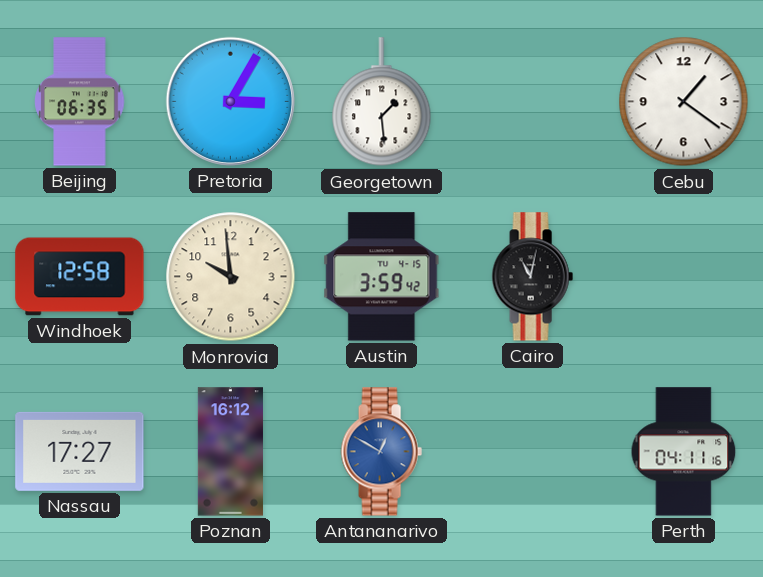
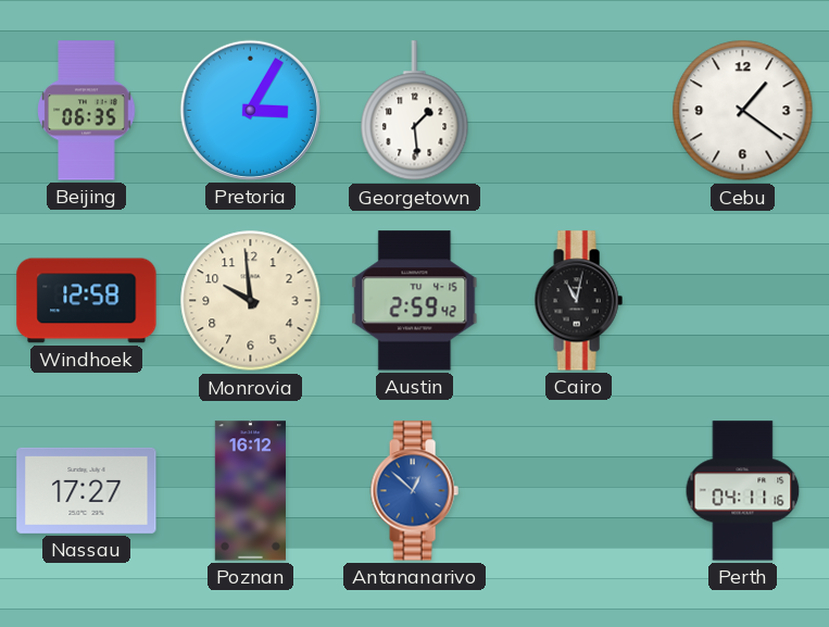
Austin: 3:59 -> 2:59 (415, 301)
Antananarivo: 12:50 -> 12:52 (414, 491)
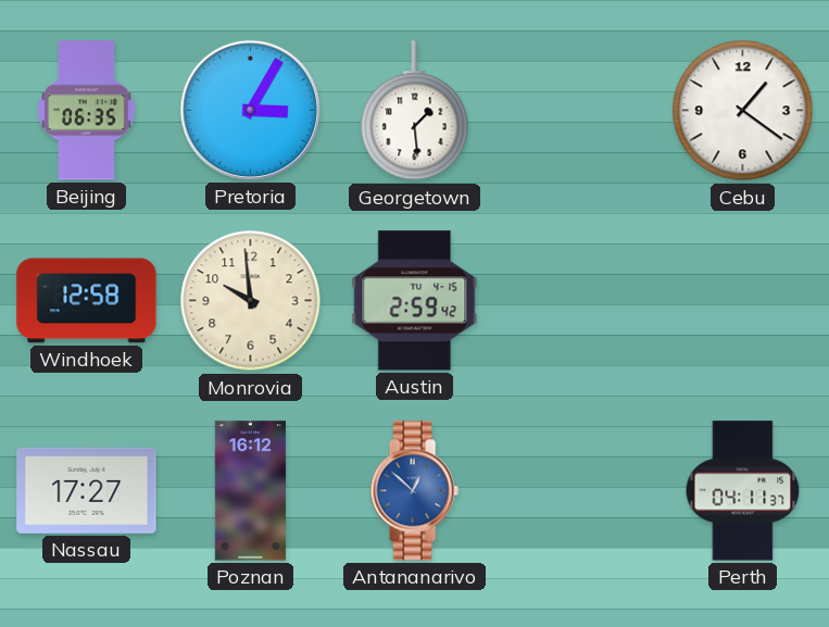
Cairo: 11:02 -> none (578, 301)
Perth: 04:11:16 -> 04:11:37 (743, 491)
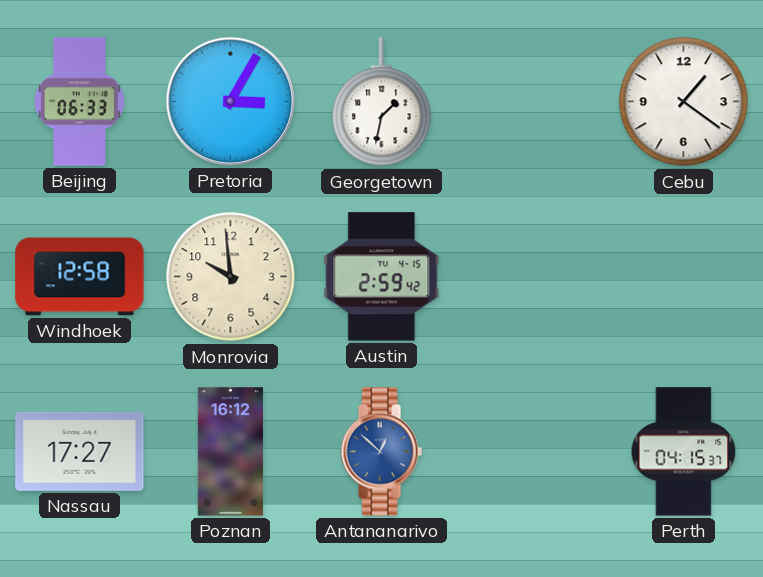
Beijing: 06:35 -> 06:33 (80, 102)
Georgetown: 1:29 -> 1:32 (382, 102)
Perth: 04:11 -> 04:15 (684, 452)
